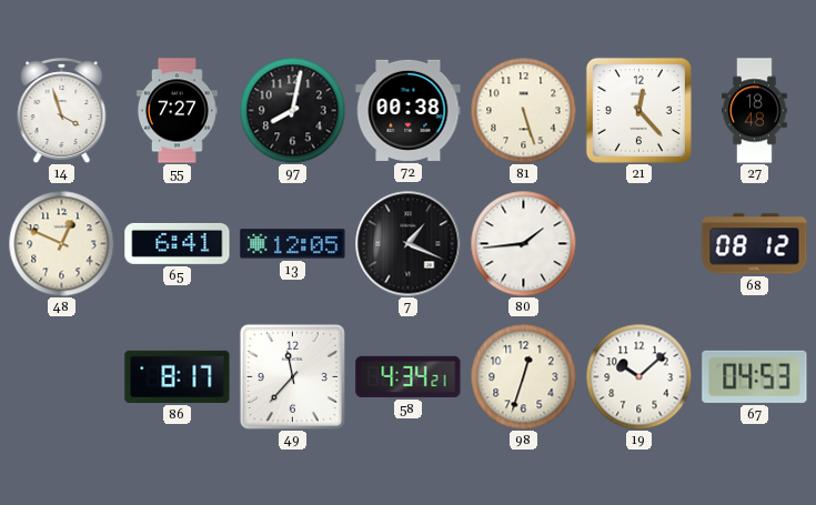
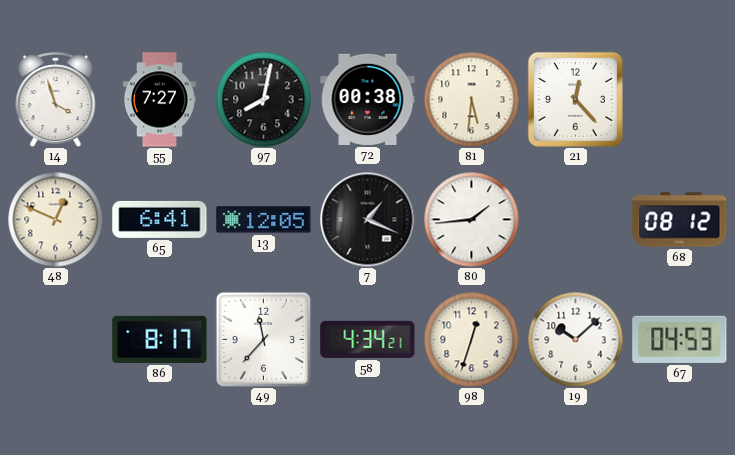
81: 5:27 -> 5:31 (471, 99)
27: 18:48 -> none (755, 111)
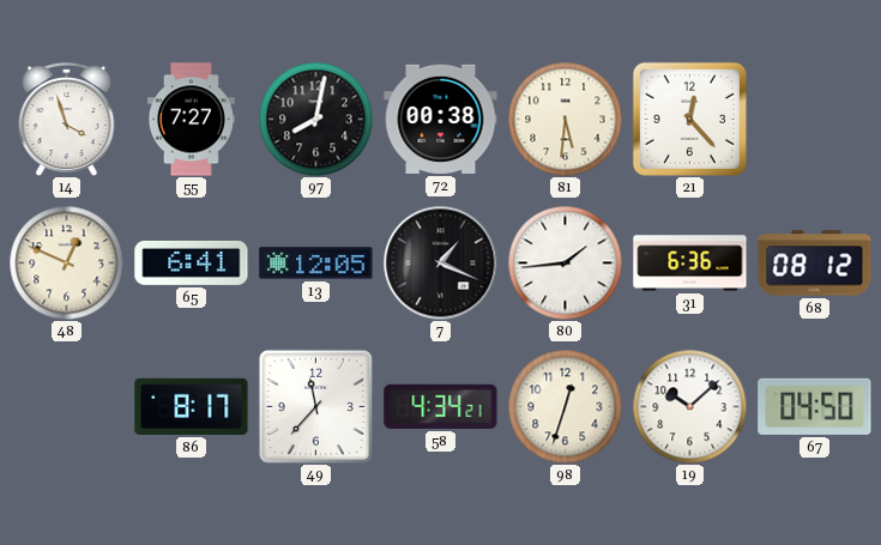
31: none -> 6:36 (690, 264)
67: 04:53 -> 04:50 (815, 406)
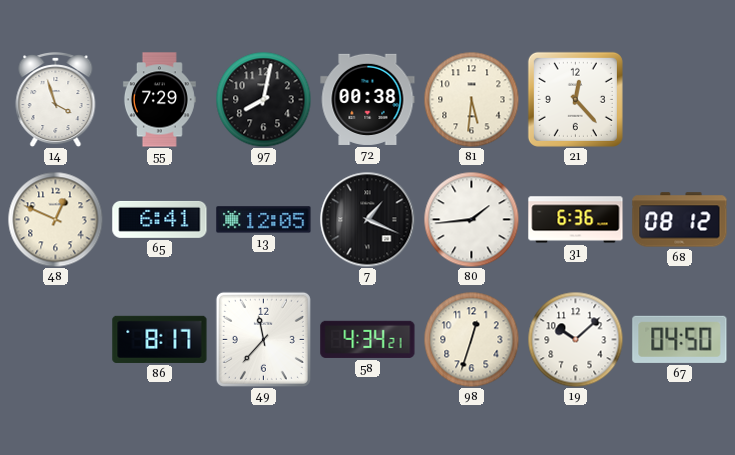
55: 7:27 -> 7:29 (159, 100)
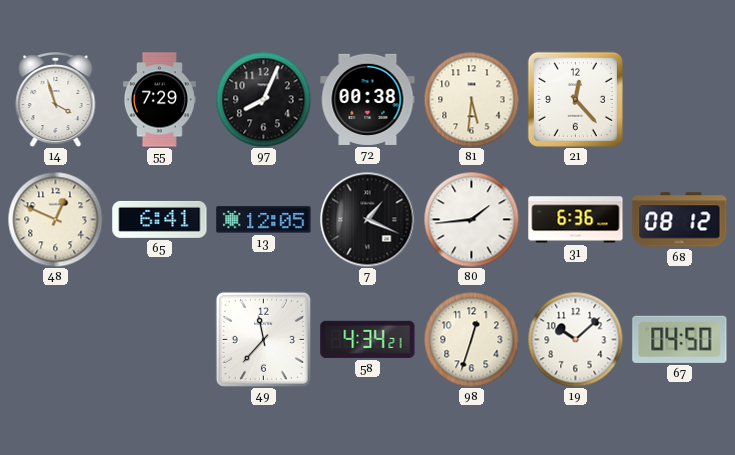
97: 8:02 -> 8:04 (263, 99)
86: 8:17 -> none (160, 339)
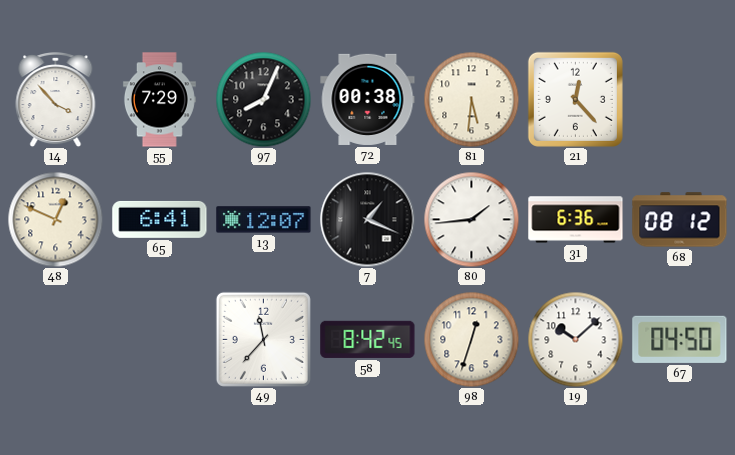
14: 3:57 -> 3:53 (56, 100)
13: 12:05 -> 12:07 (264, 220)
58: 4:34 -> 8:42 (368, 339)
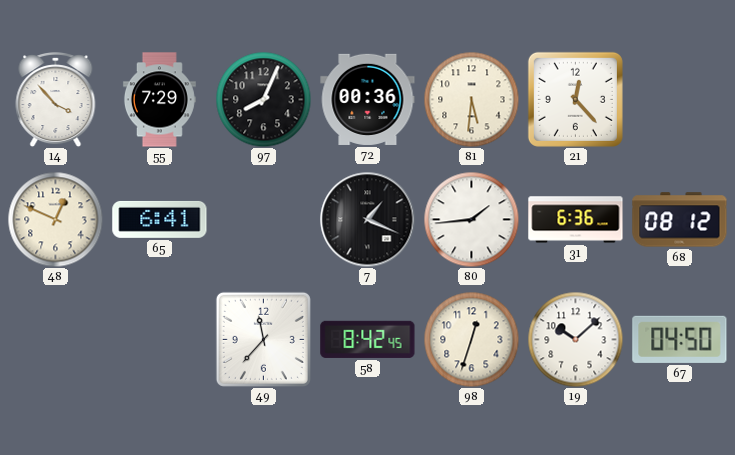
72: 00:38 -> 00:36 (368, 99)
13: 12:07 -> none (264, 220)
